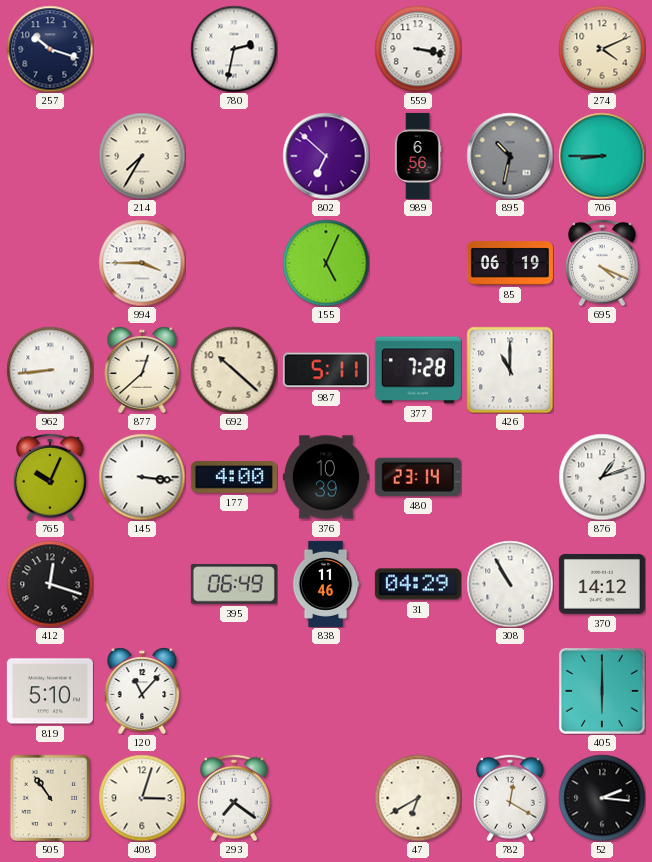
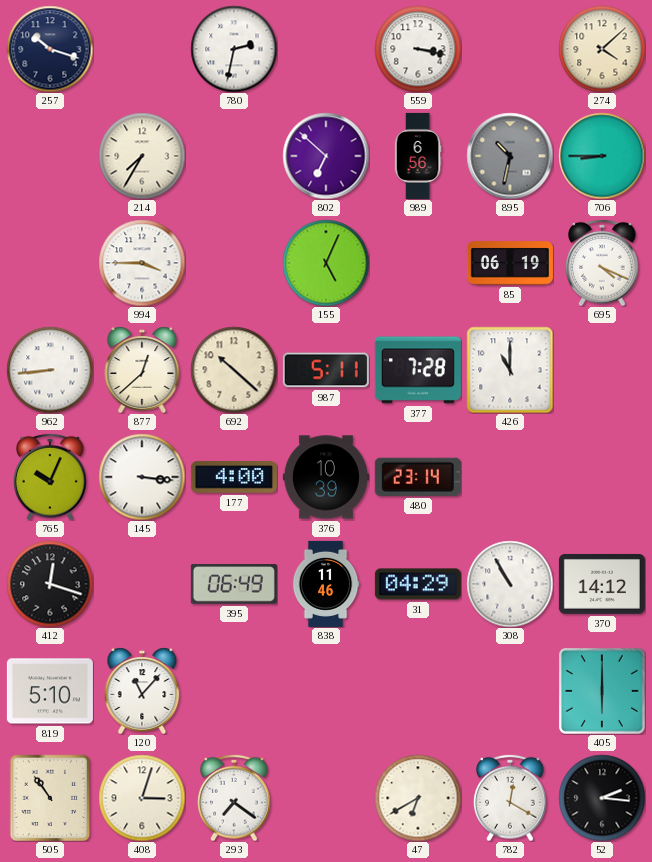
274: 4:11 -> 4:08 (602, 49)
876: 1:12 -> none (602, 477)
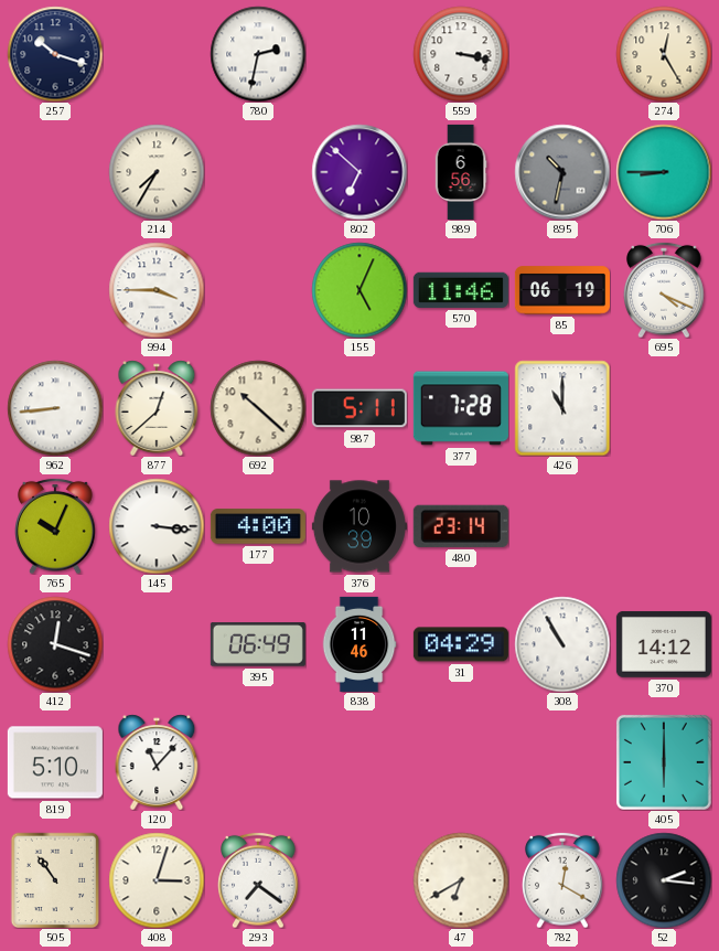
274: 4:08 -> 12:25 (664, 54)
570: none -> 11:46 (461, 290)
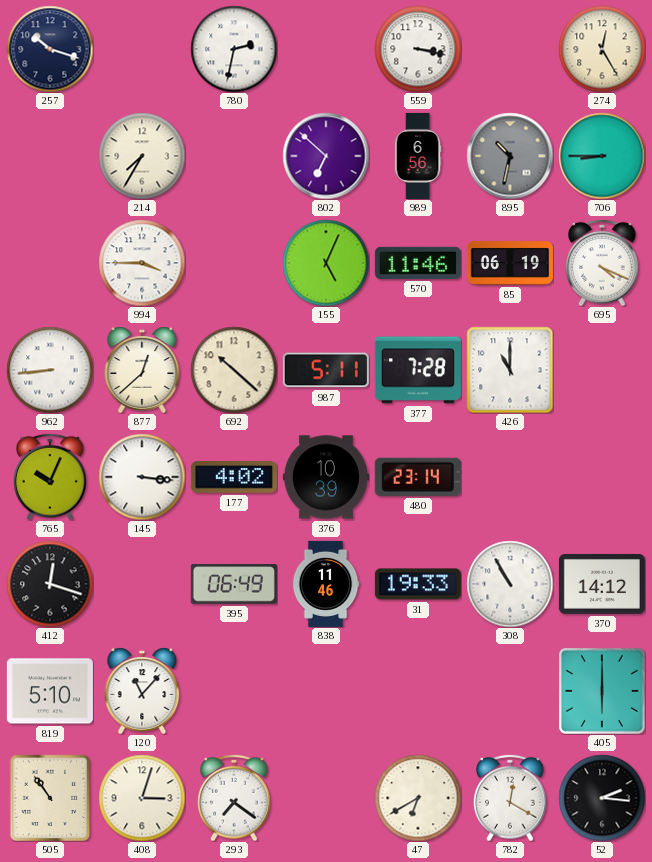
177: 4:00 -> 4:02 (234, 477)
31: 04:29 -> 19:33 (418, 584)
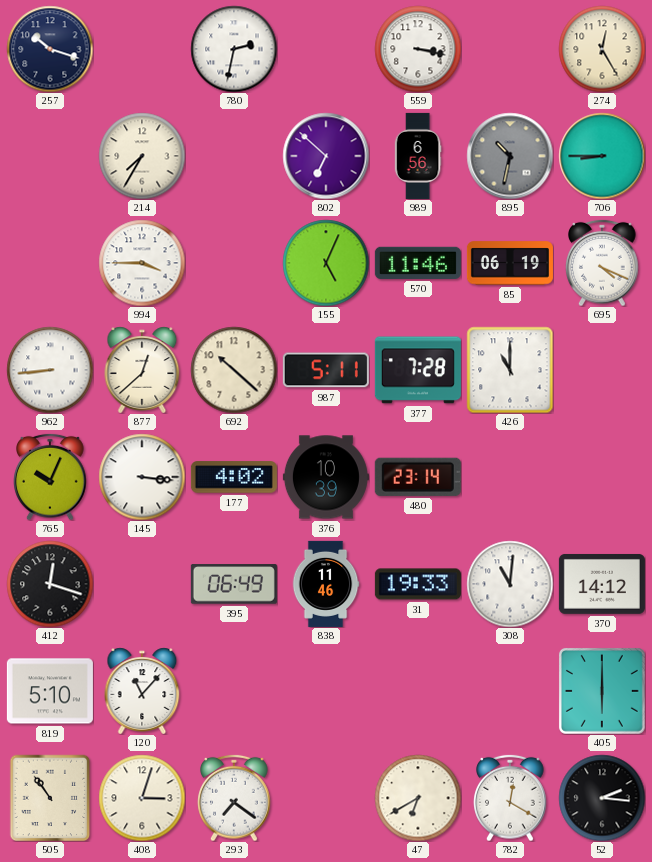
308: 10:55 -> 11:01 (510, 584)
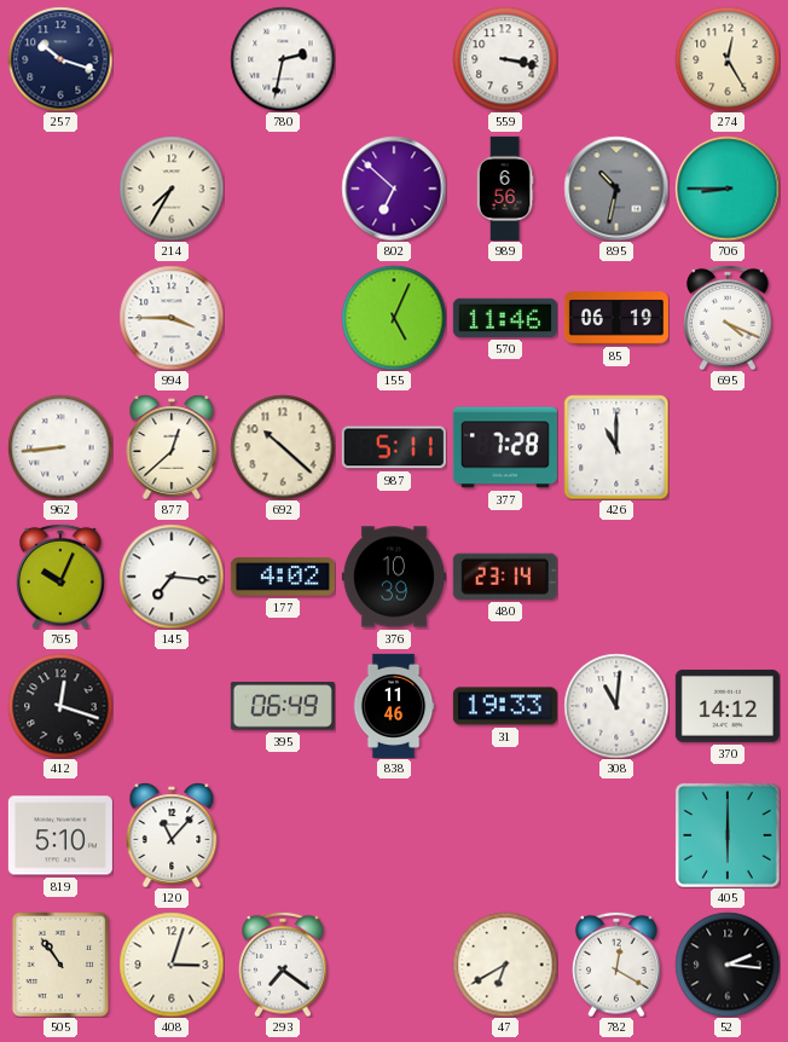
145: 3:16 -> 7:16 (172, 577)
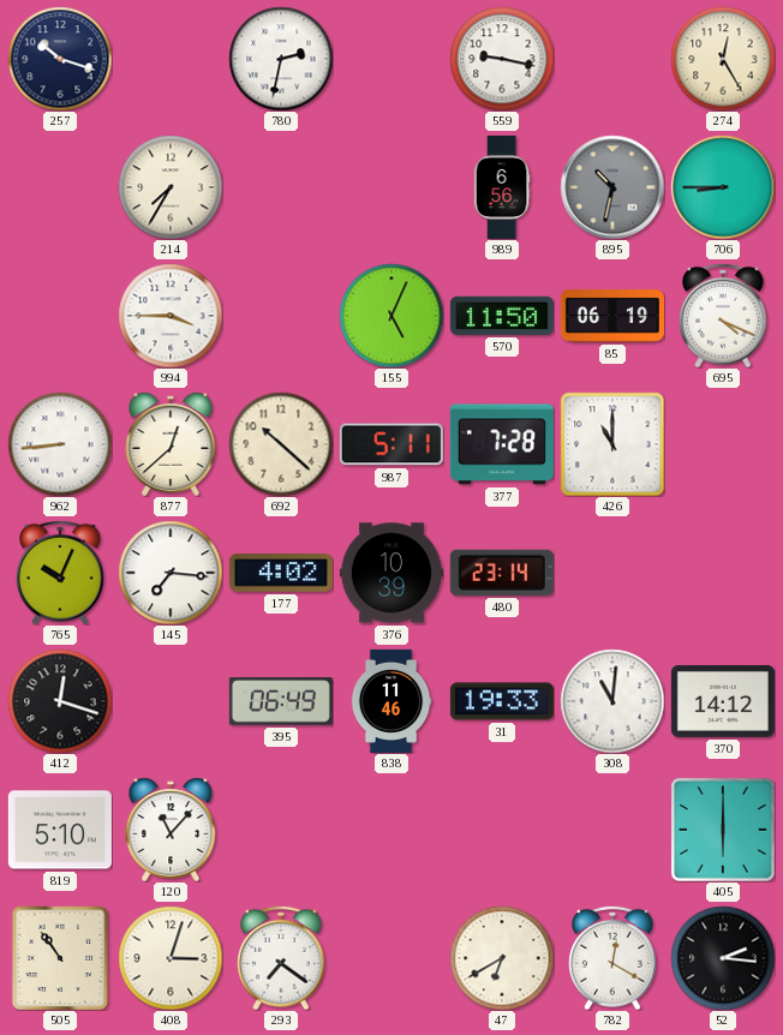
559: 3:17 -> 9:17 (502, 59)
802: 6:52 -> none (394, 189)
570: 11:46 -> 11:50 (502, 316)
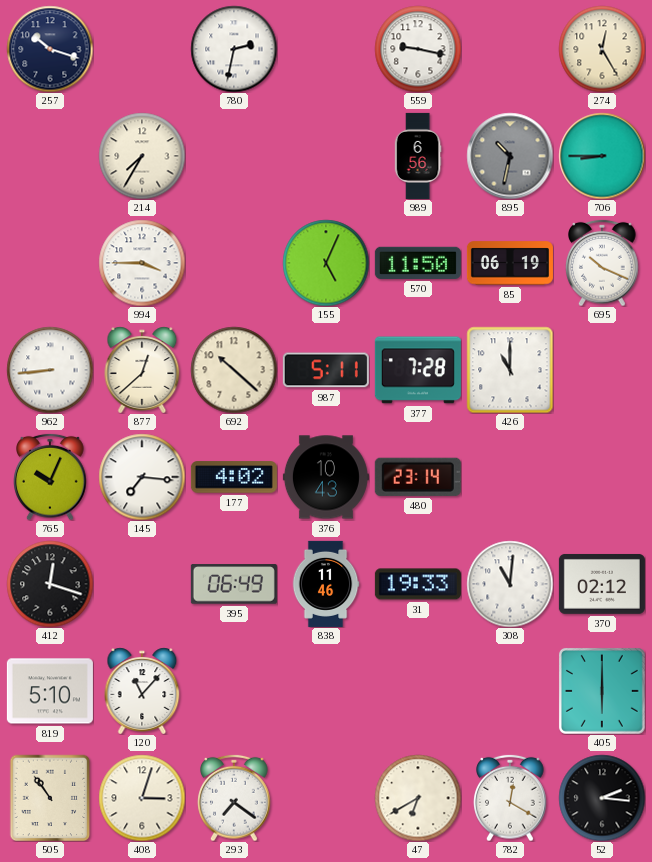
695: 4:19 -> 10:19 (602, 263)
376: 10:39 -> 10:43 (326, 477)
370: 14:12 -> 02:12 (602, 584)
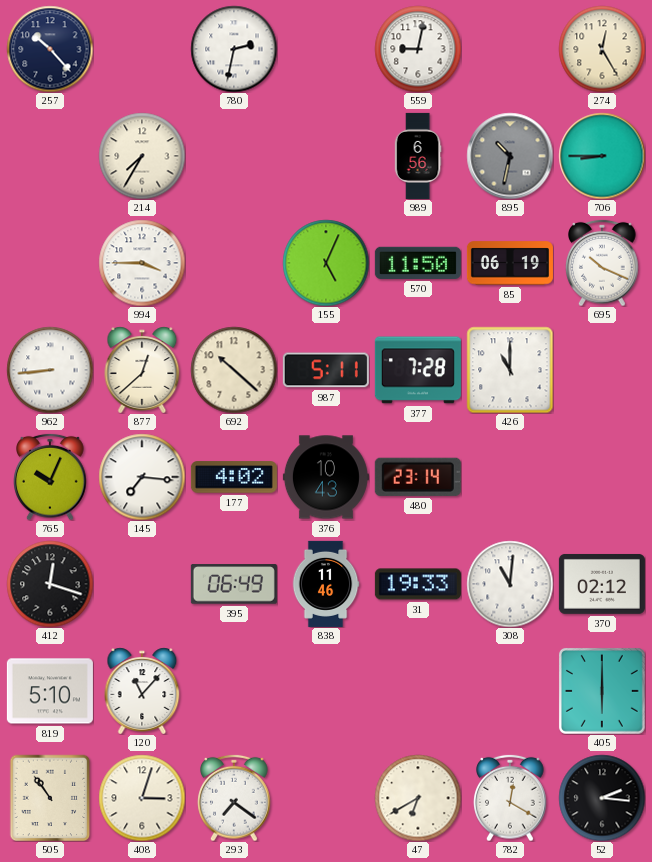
257: 10:18 -> 10:23 (50, 49)
559: 9:17 -> 9:02 (418, 49)
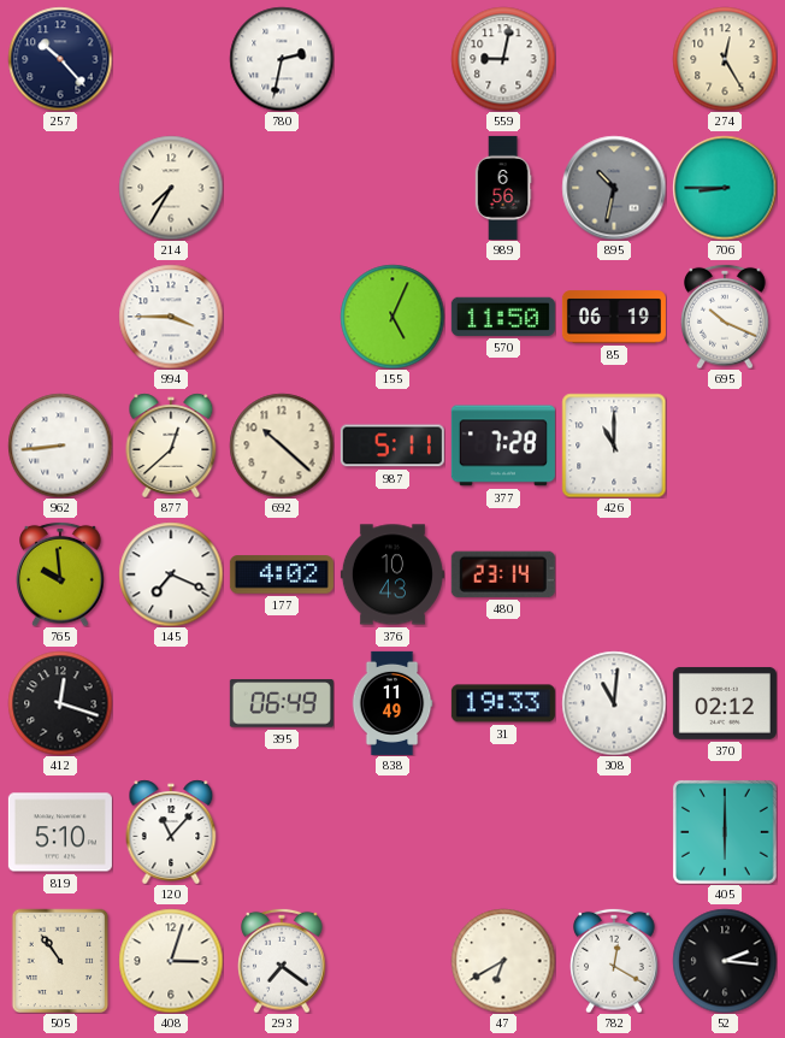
765: 10:04 -> 9:59 (60, 574)
145: 7:16 -> 7:19 (171, 574)
838: 11:46 -> 11:49 (392, 703)
